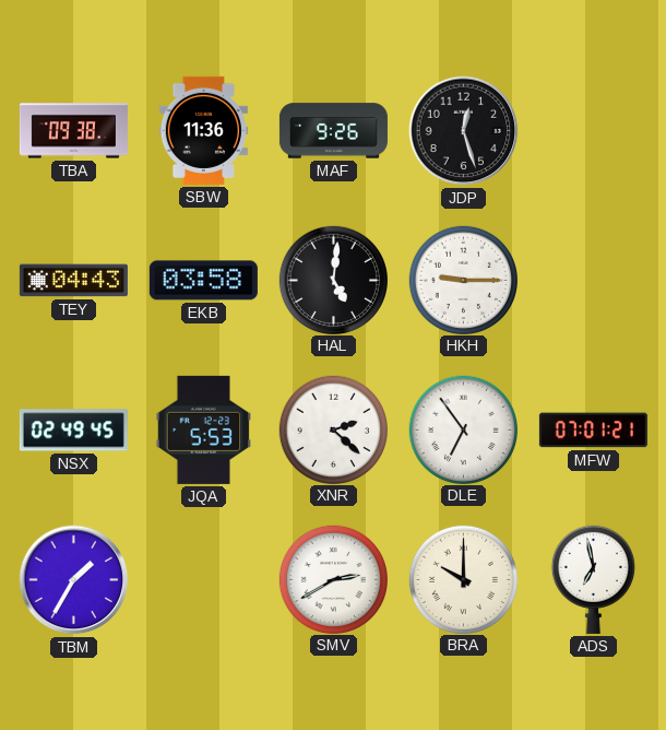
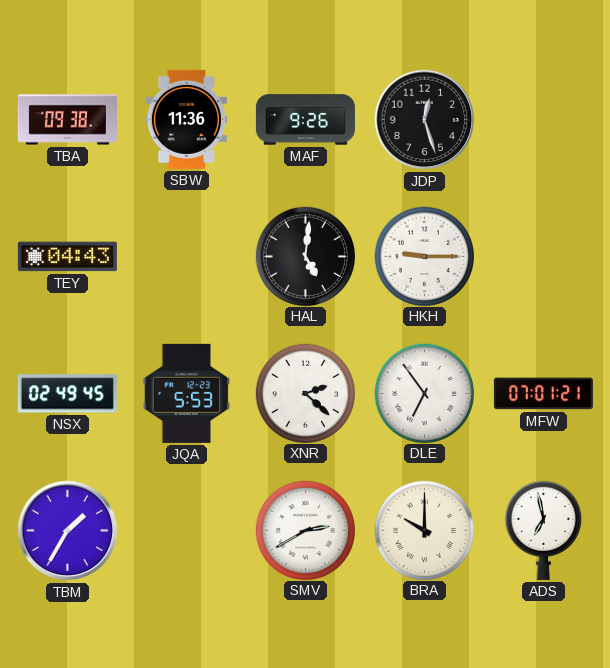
EKB: 03:58 -> none (203, 281)
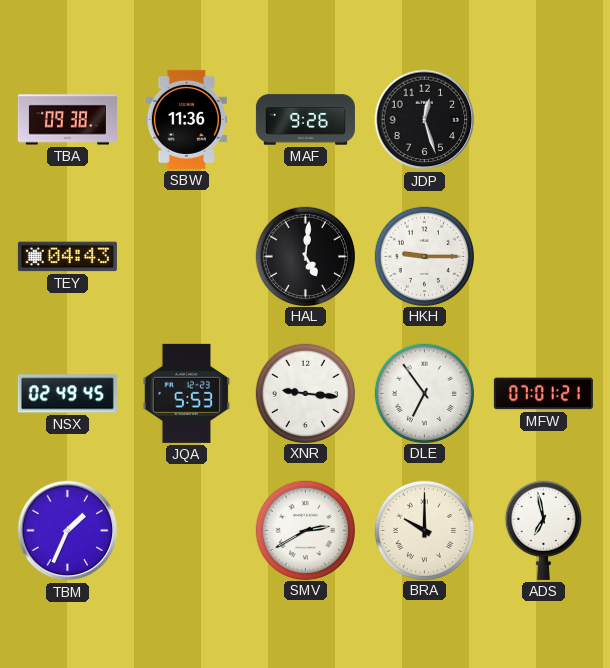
XNR: 2:22 -> 9:16 (305, 393)
TBM: 1:35 -> 1:34 (68, 531)
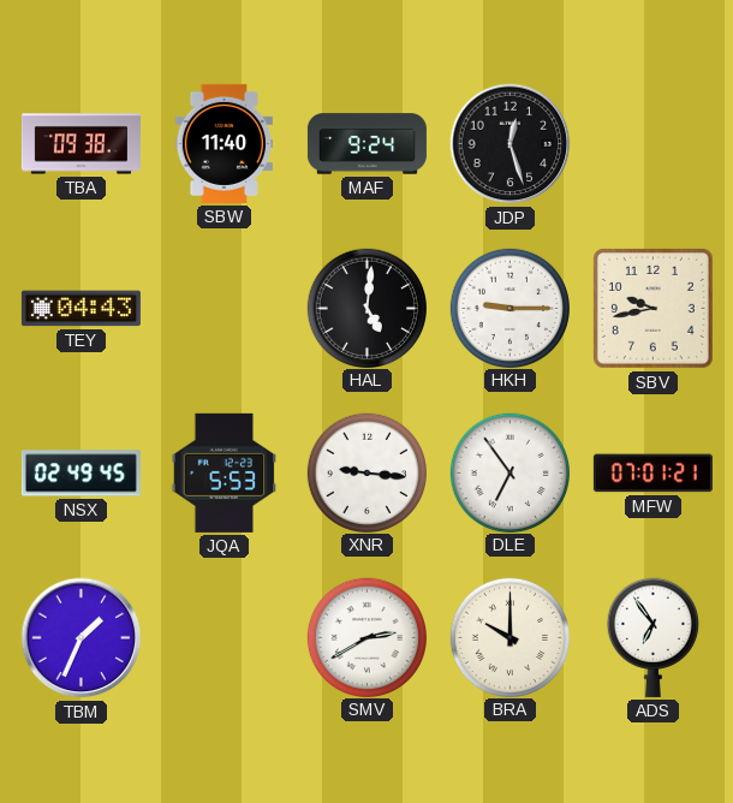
SBW: 11:36 -> 11:40 (224, 143)
MAF: 9:26 -> 9:24 (366, 144)
SBV: none -> 9:43 (652, 308)
ADS: 6:58 -> 6:54 (652, 637)
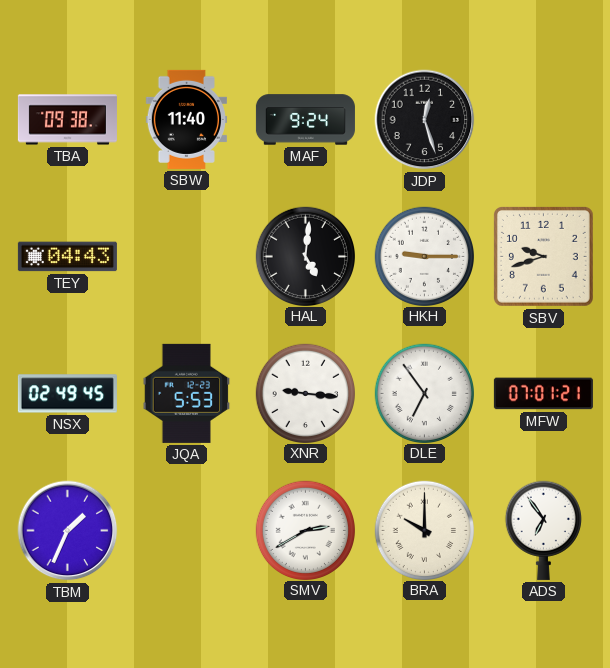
SBV: 9:43 -> 9:42 (543, 256)
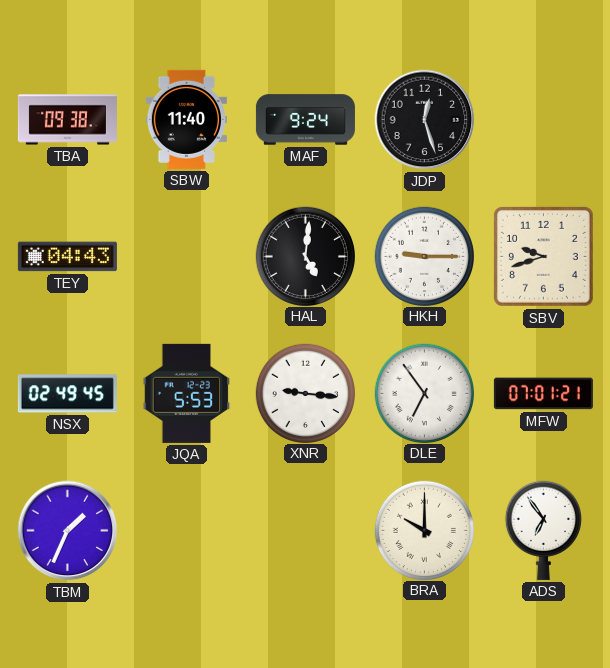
SMV: 2:40 -> none (305, 530)
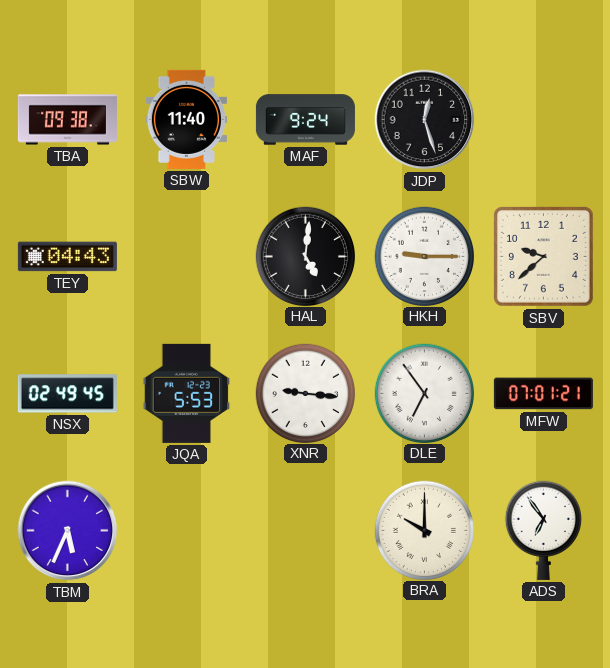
SBV: 9:42 -> 9:38 (543, 256)
TBM: 1:34 -> 5:34 (68, 531)
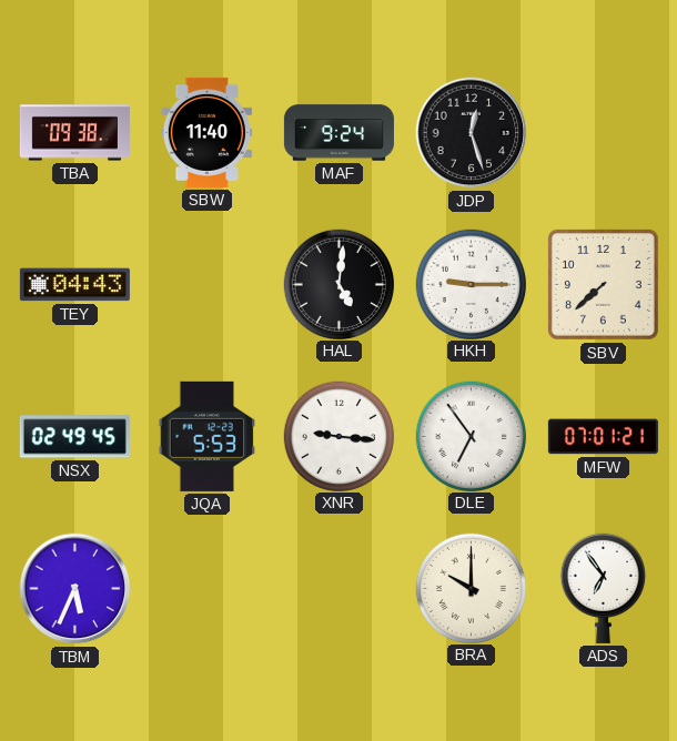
SBV: 9:38 -> 7:38 (603, 284)
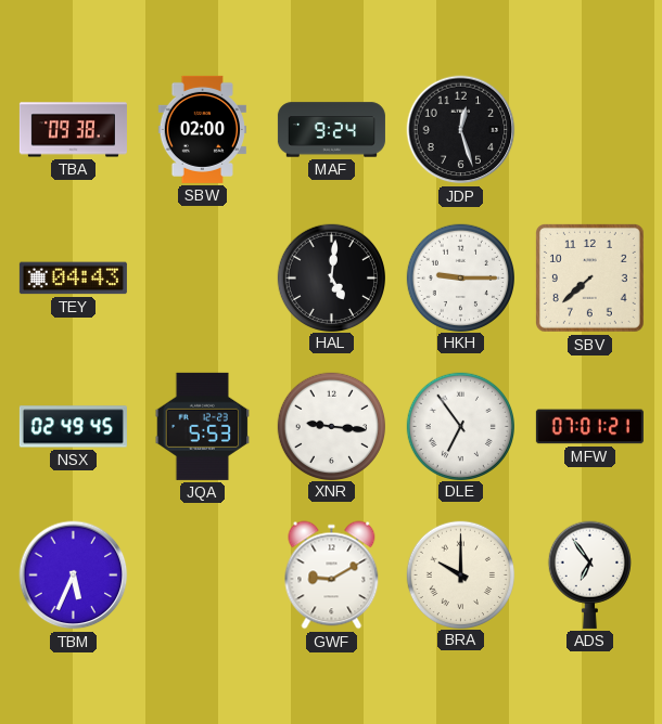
SBW: 11:40 -> 02:00 (202, 129)
GWF: none -> 9:10 (332, 576)
